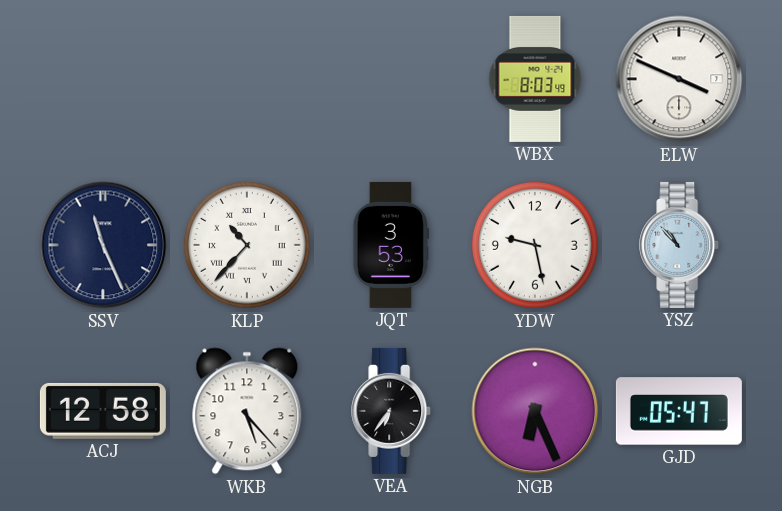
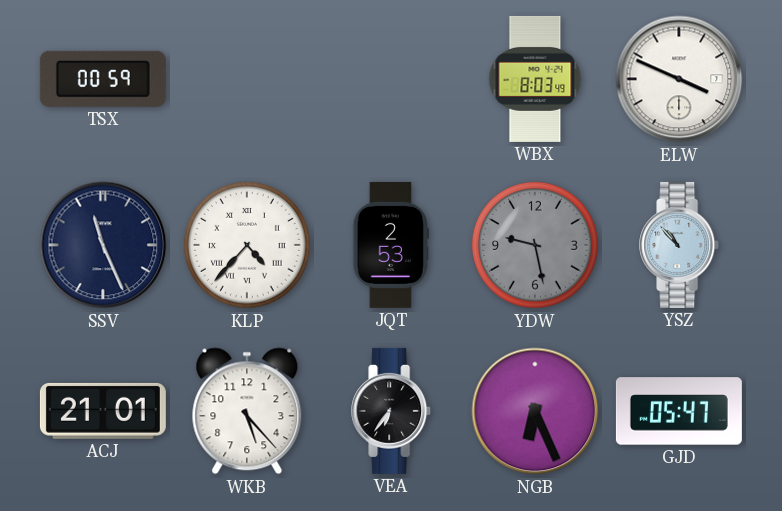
TSX: none -> 00:59 (103, 79)
KLP: 10:37 -> 4:37 (247, 246)
JQT: 3:53 -> 2:53 (390, 245)
YDW dial: white -> grey (535, 246)
ACJ: 12:58 -> 21:01 (103, 411)
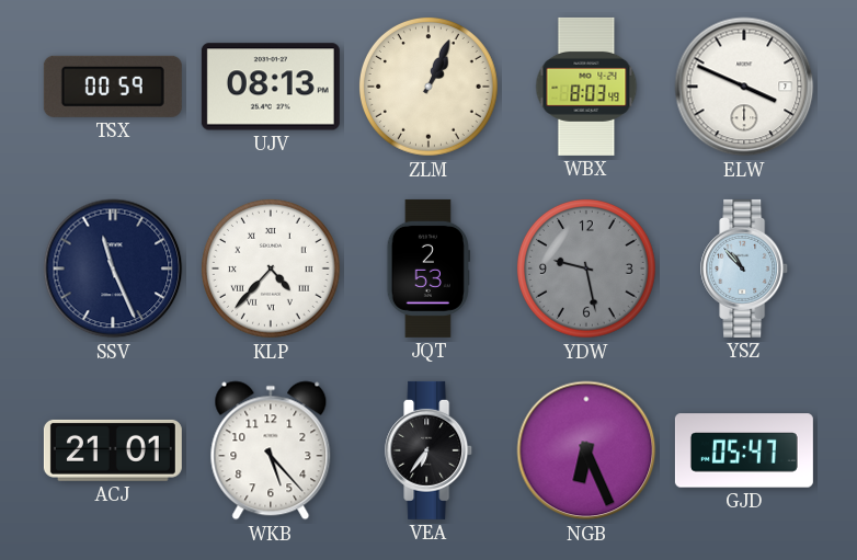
UJV: none -> 08:13 (271, 87)
ZLM: none -> 1:04 (428, 88)
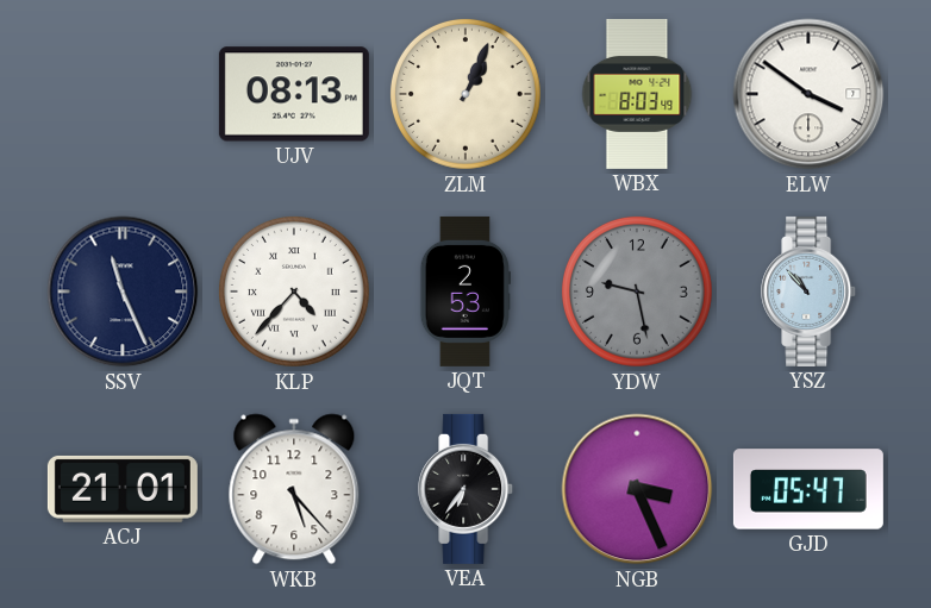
TSX: 00:59 -> none (113, 87)
ELW: 3:49 -> 3:51 (808, 94)
NGB: 6:26 -> 3:26 (637, 489)
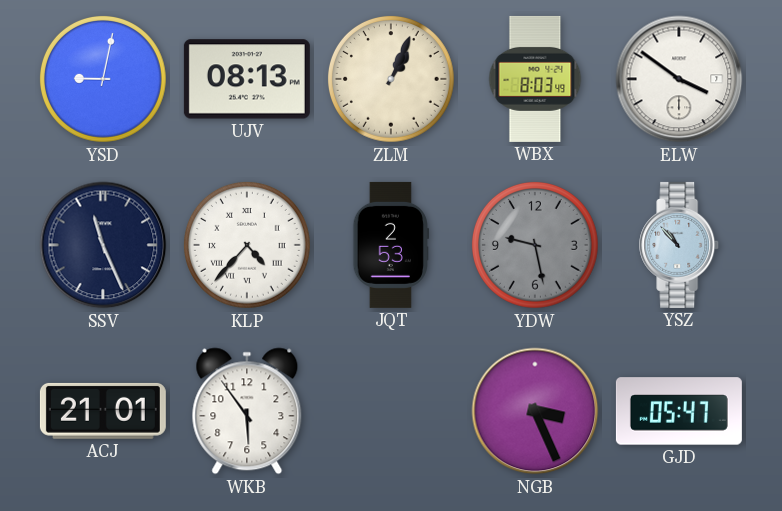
YSD: none -> 9:02 (103, 80)
WKB: 5:23 -> 5:54 (247, 411)
VEA: 6:36 -> none (467, 489)
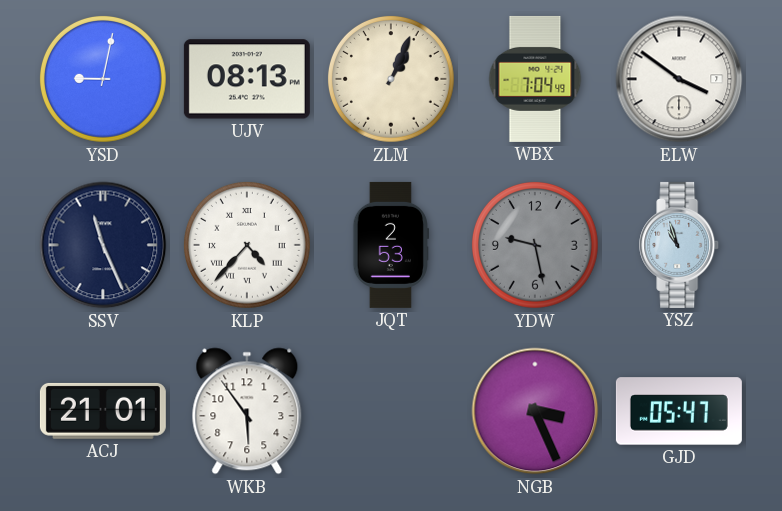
WBX: 8:03 -> 7:04 (535, 79)
YSZ: 10:53 -> 10:57 (680, 245)
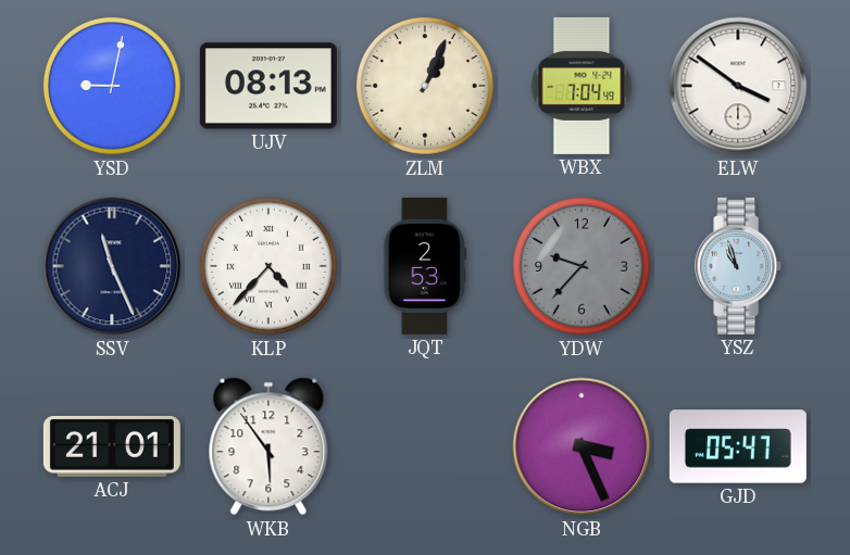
YDW: 9:28 -> 9:37 (582, 267)
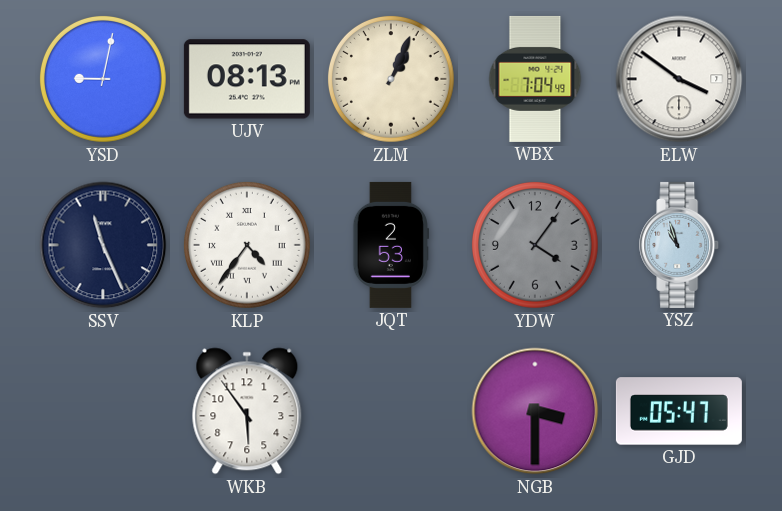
KLP: 4:37 -> 4:36 (247, 246)
YDW: 9:37 -> 4:06 (535, 246)
ACJ: 21:01 -> none (112, 446)
NGB: 3:26 -> 3:30 (535, 411)
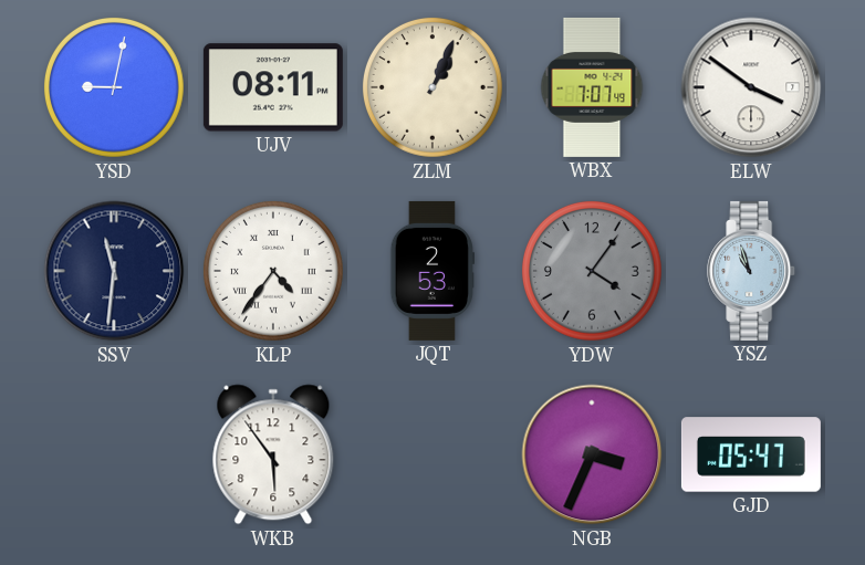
UJV: 08:13 -> 08:11 (273, 87)
WBX: 7:04 -> 7:07 (592, 87)
SSV: 11:26 -> 11:31 (114, 271)
NGB: 3:30 -> 3:34 (592, 454)
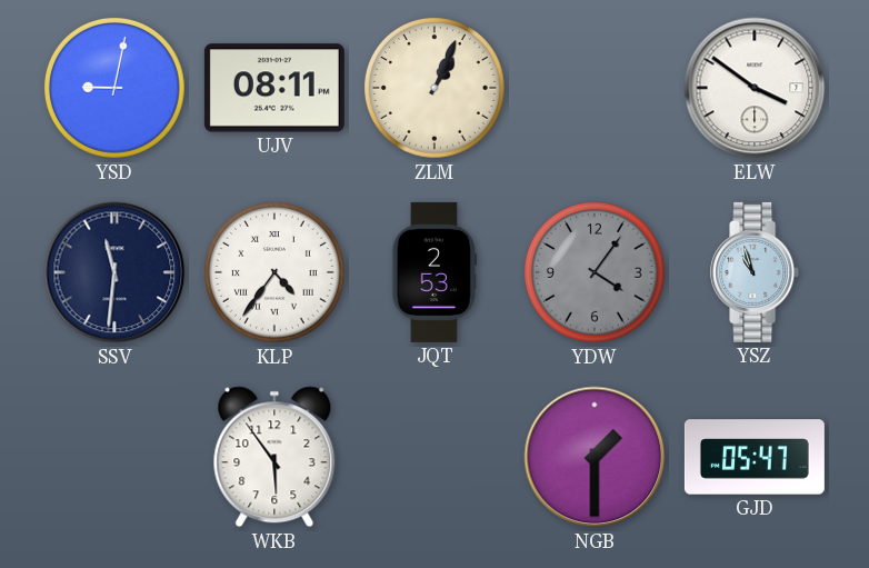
WBX: 7:07 -> none (592, 87)
NGB: 3:34 -> 1:30 (595, 457)
